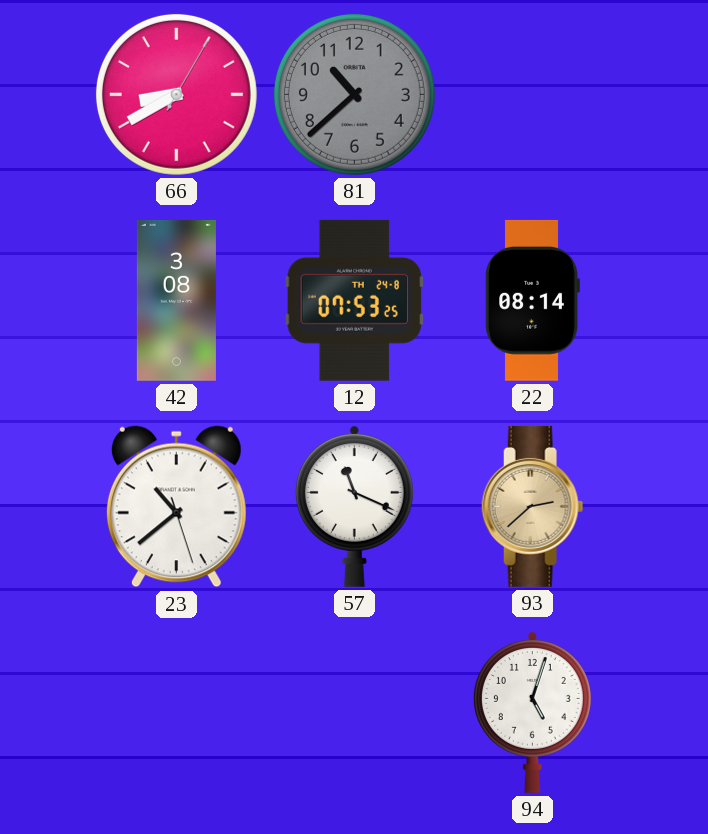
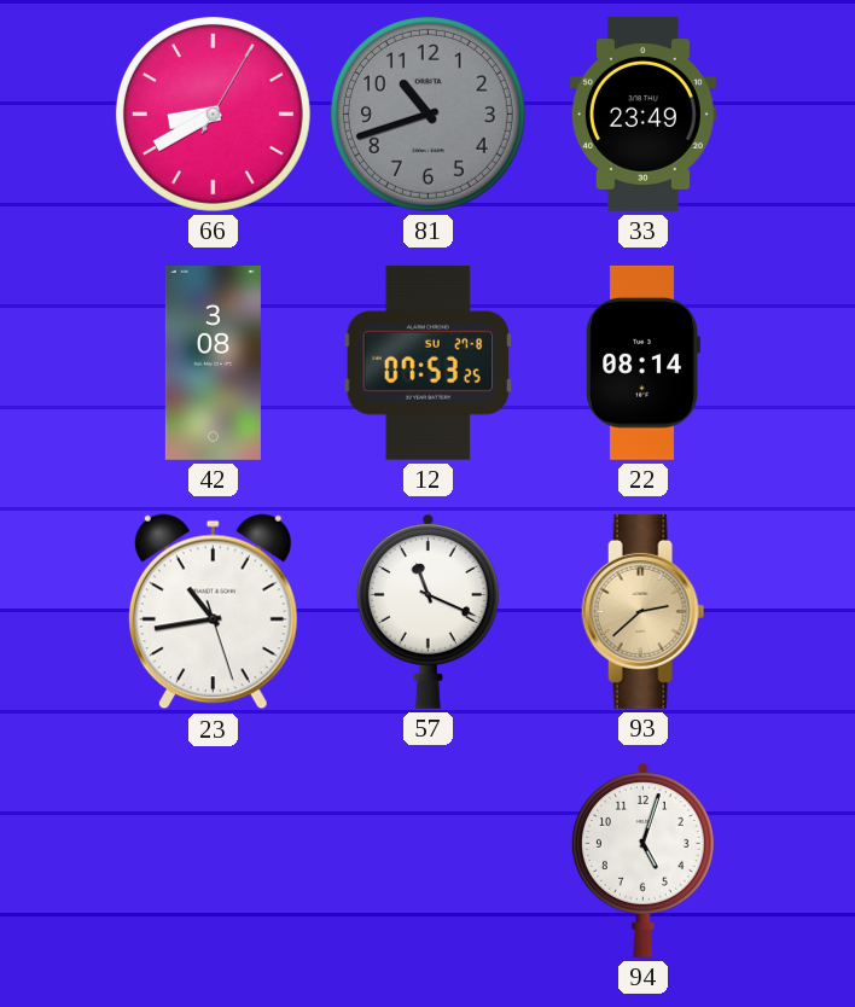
81: 10:38 -> 10:42 (427, 113)
33: none -> 23:49 (642, 113)
12 date: TH 24-8 -> SU 27-8 (429, 362)
23: 10:38 -> 10:43 (213, 612)
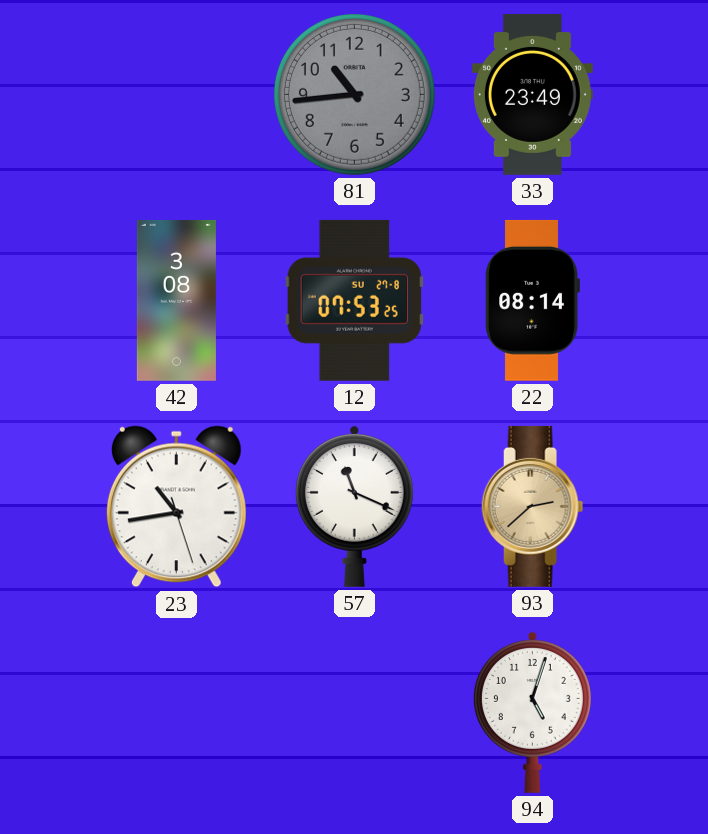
66: 8:40 -> none (213, 113)
81: 10:42 -> 10:44 (354, 94)
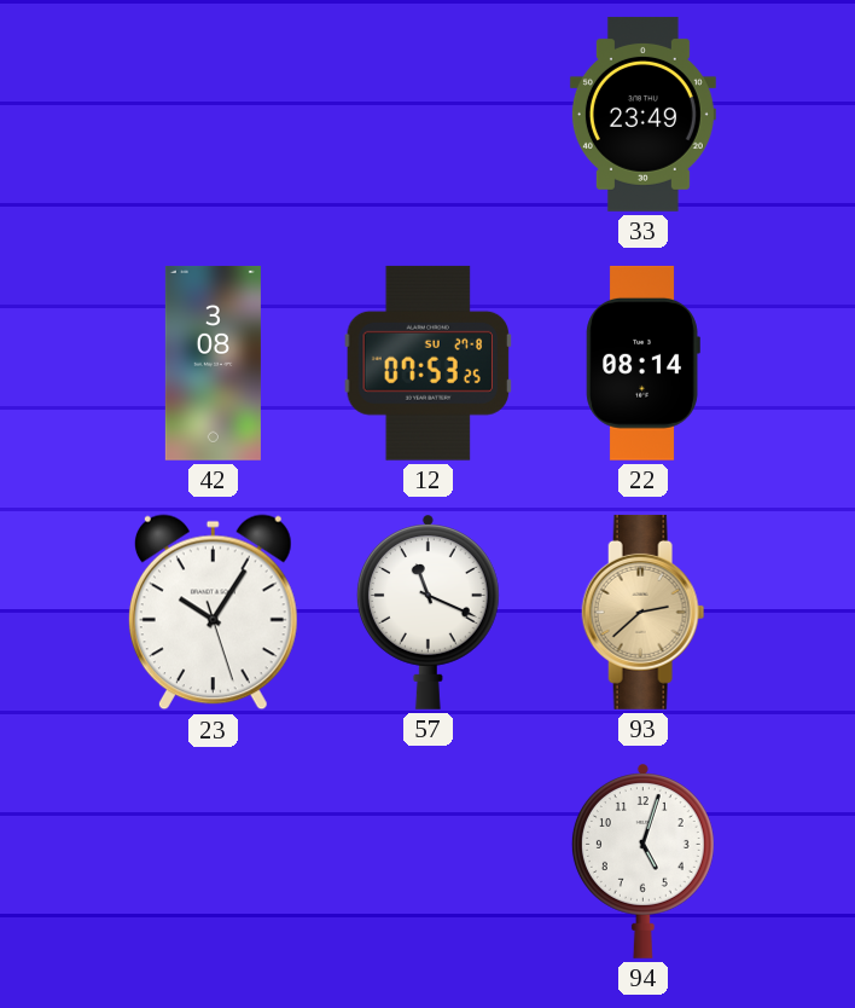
81: 10:44 -> none (354, 94)
23: 10:43 -> 10:05 (213, 613)
